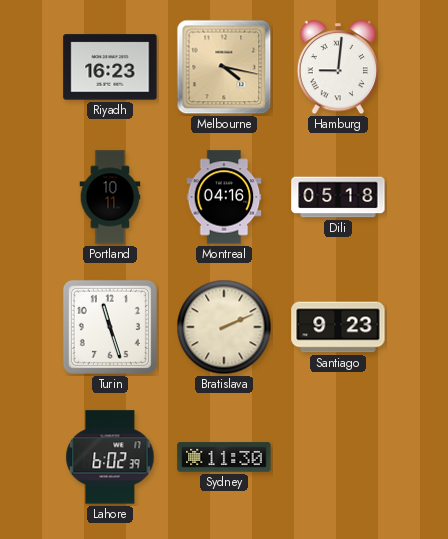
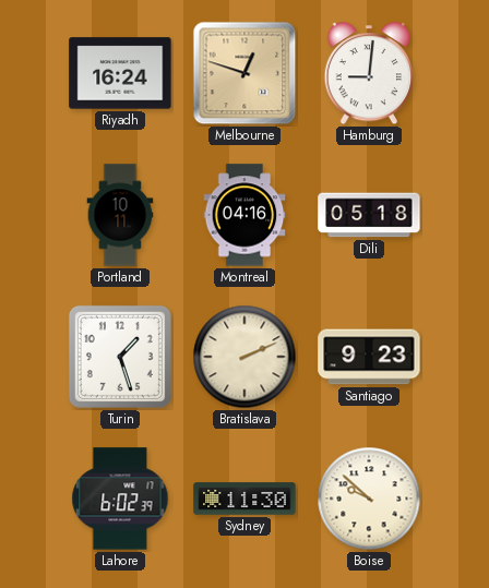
Riyadh: 16:23 -> 16:24 (120, 73)
Melbourne: 4:17 -> 12:48 (244, 73)
Turin: 11:27 -> 1:27 (120, 357)
Boise: none -> 9:52 (369, 499)
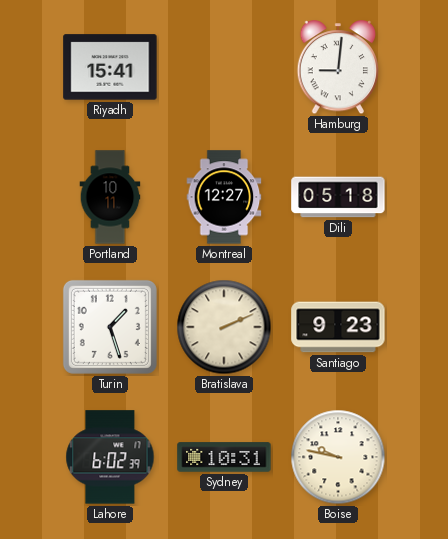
Riyadh: 16:24 -> 15:41 (110, 67)
Melbourne: 12:48 -> none (244, 73)
Montreal: 04:16 -> 12:27 (224, 197)
Sydney: 11:30 -> 10:31 (224, 457)
Boise: 9:52 -> 9:47 (338, 457)
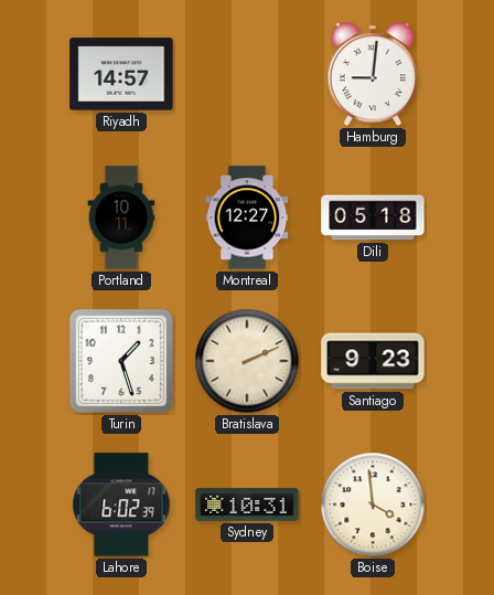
Riyadh: 15:41 -> 14:57 (121, 74)
Boise: 9:47 -> 3:59 (373, 504)
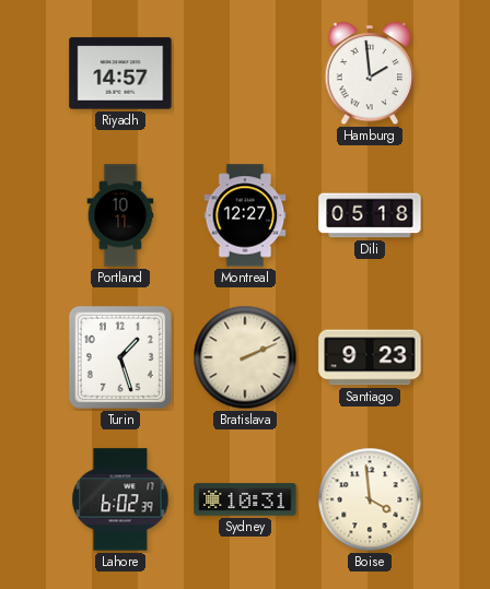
Hamburg: 9:01 -> 1:59 (369, 74)
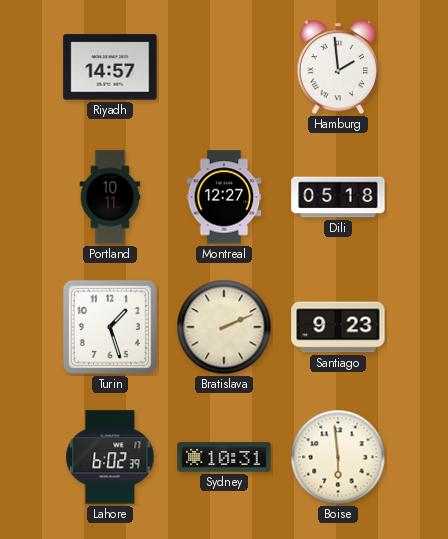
Boise: 3:59 -> 5:59 (338, 457)
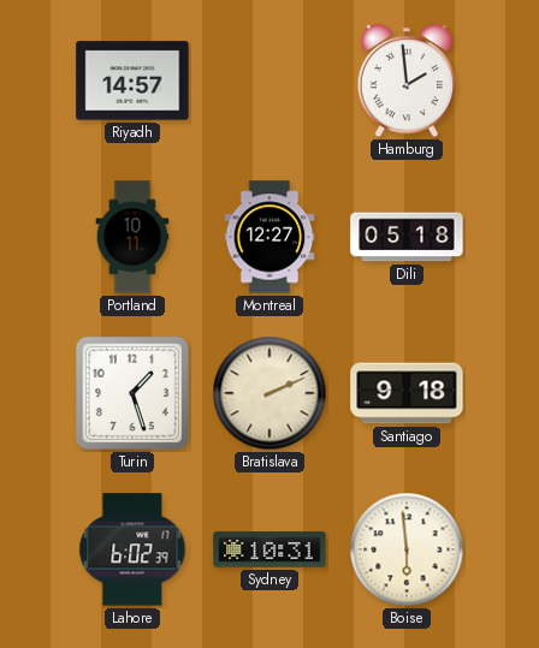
Santiago: 9:23 -> 9:18 (407, 393)
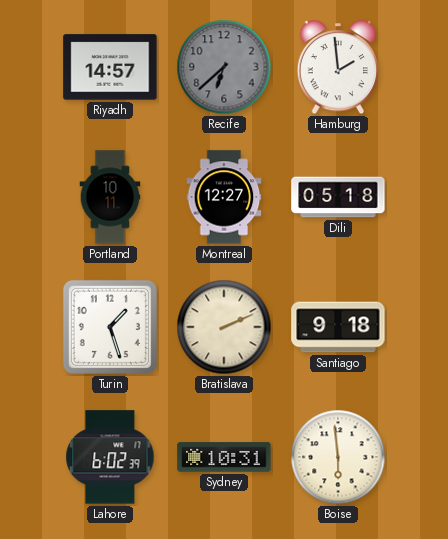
Recife: none -> 6:38 (224, 67)
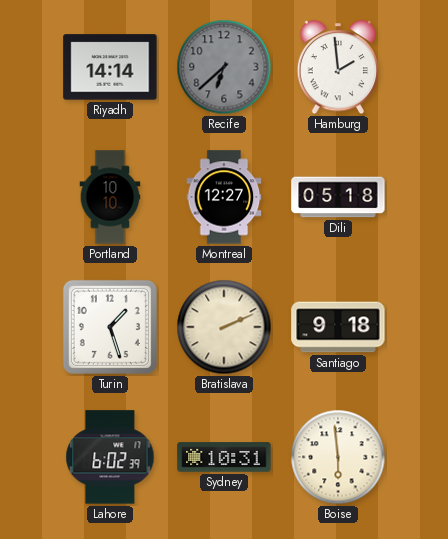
Riyadh: 14:57 -> 14:14 (110, 67)
Portland: 10:11 -> 10:10 (110, 197)
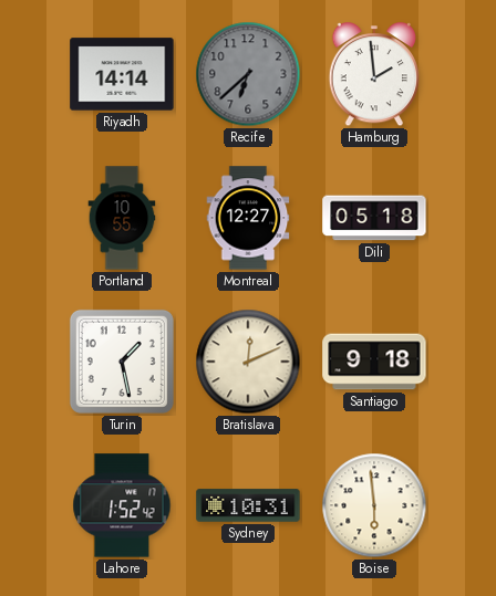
Portland: 10:10 -> 10:55 (122, 218)
Turin: 1:27 -> 1:28 (122, 362)
Bratislava: 2:11 -> 12:11 (248, 362)
Lahore: 6:02 -> 1:52 (122, 505)
